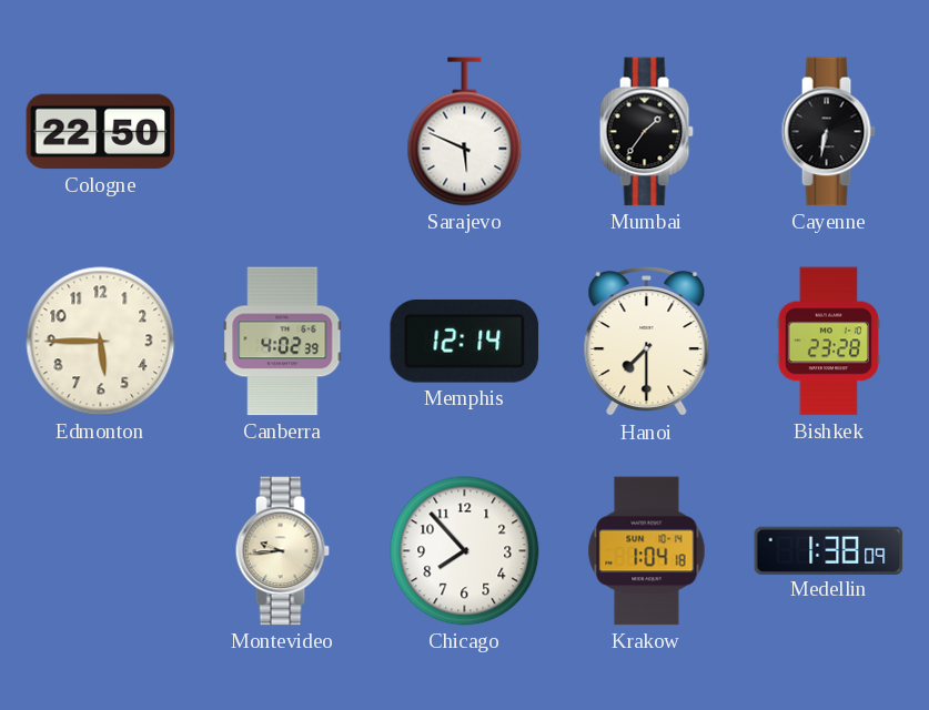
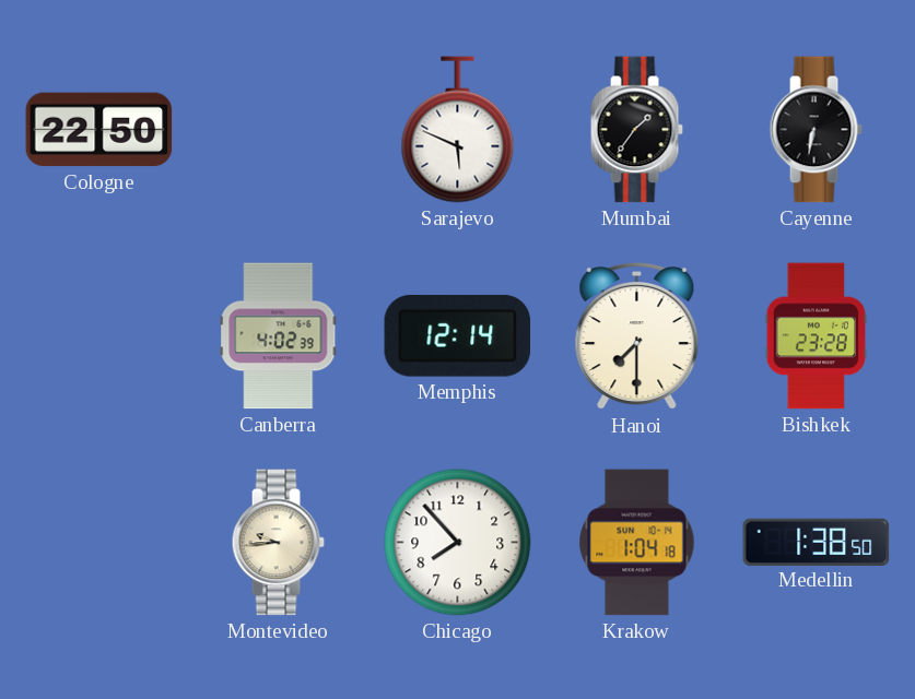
Edmonton: 5:45 -> none (101, 342)
Medellin: 1:38:09 -> 1:38:50 (817, 542)
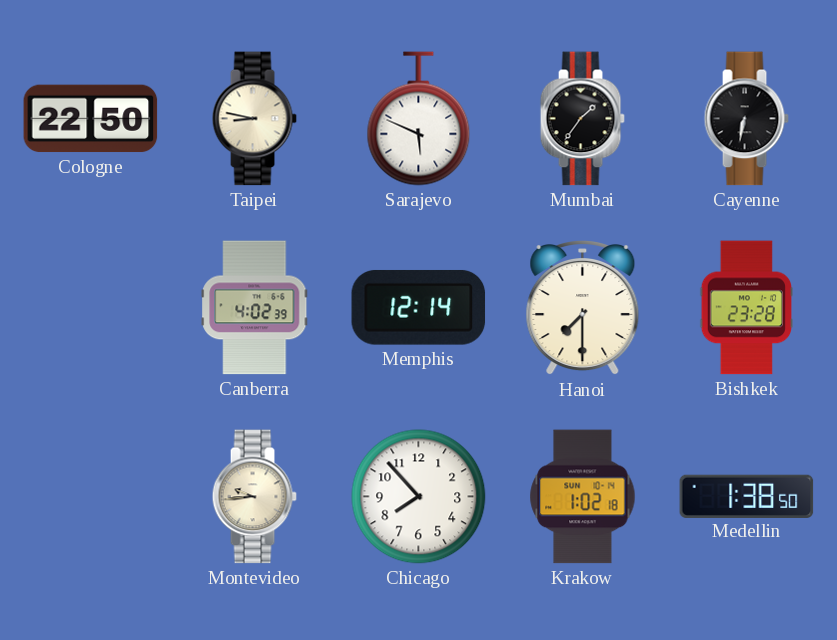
Taipei: none -> 8:47 (254, 119)
Krakow: 1:04 -> 1:02 (583, 497)
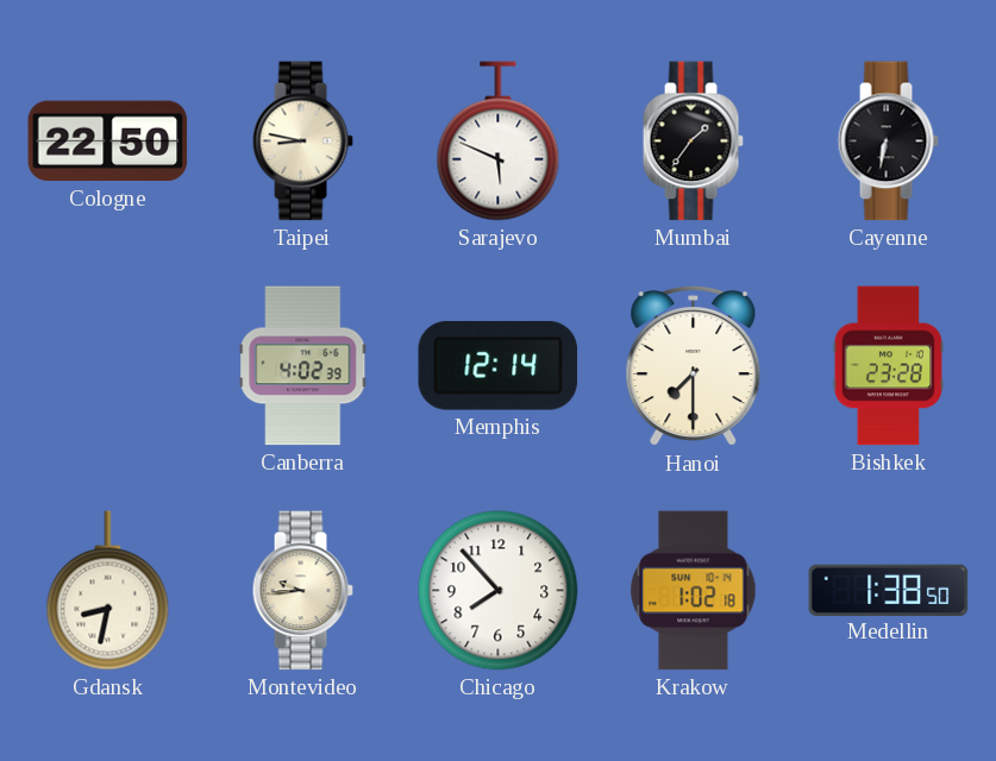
Gdansk: none -> 8:32 (108, 591)
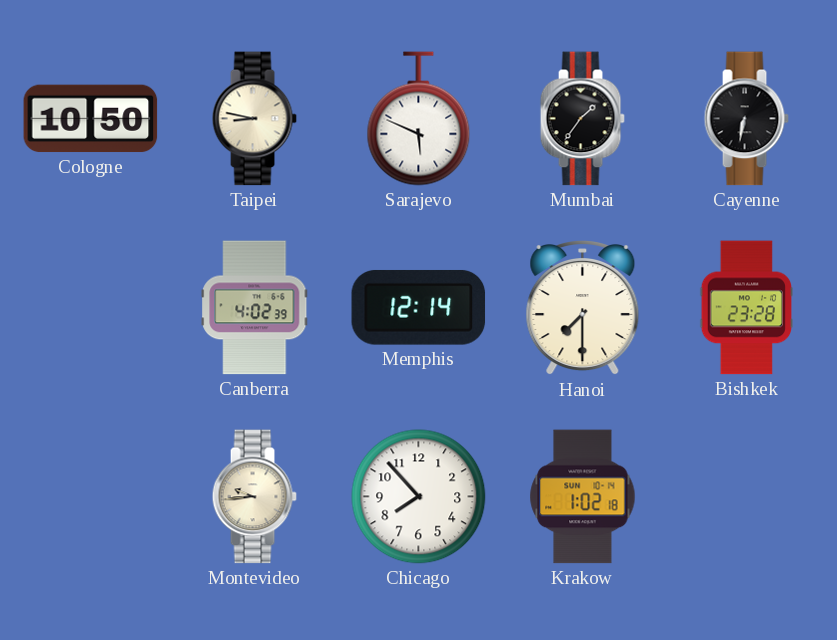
Cologne: 22:50 -> 10:50 (91, 119)
Gdansk: 8:32 -> none (108, 591)
Medellin: 1:38 -> none (889, 590)
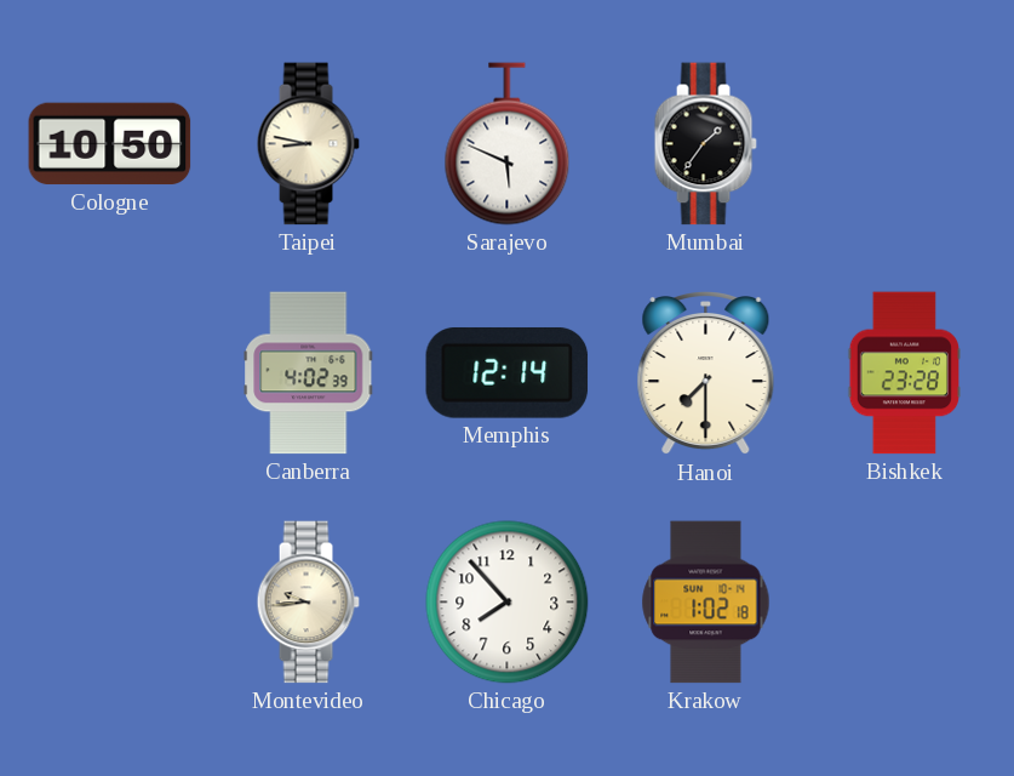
Cayenne: 6:32 -> none (746, 119)
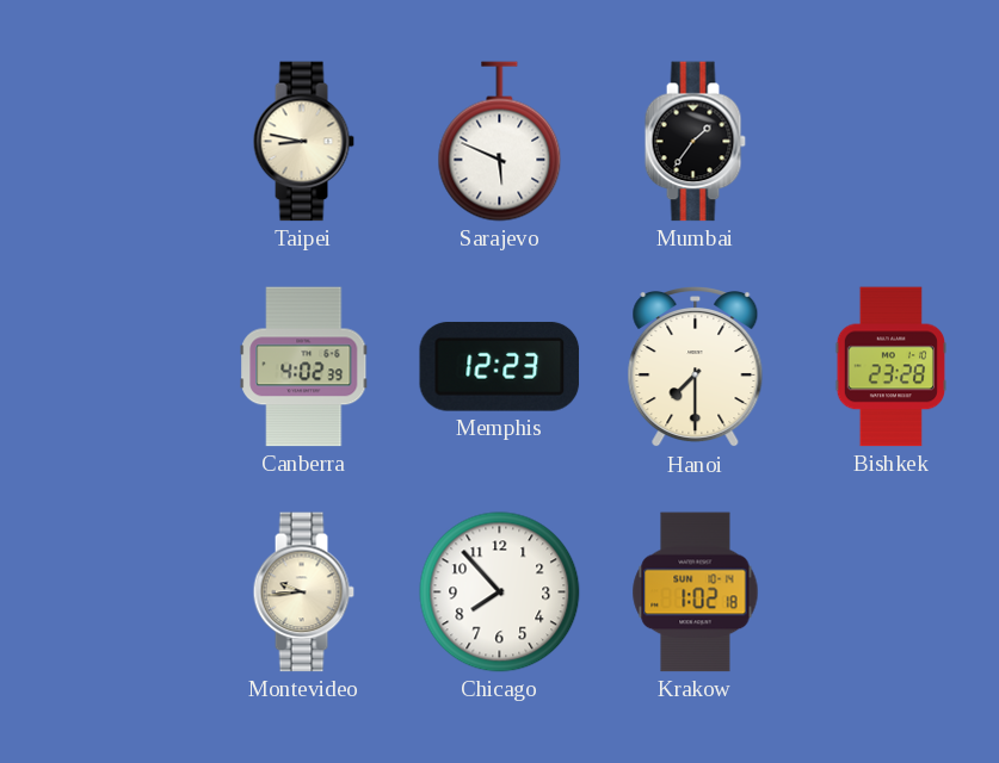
Cologne: 10:50 -> none (110, 144)
Memphis: 12:14 -> 12:23 (500, 367)
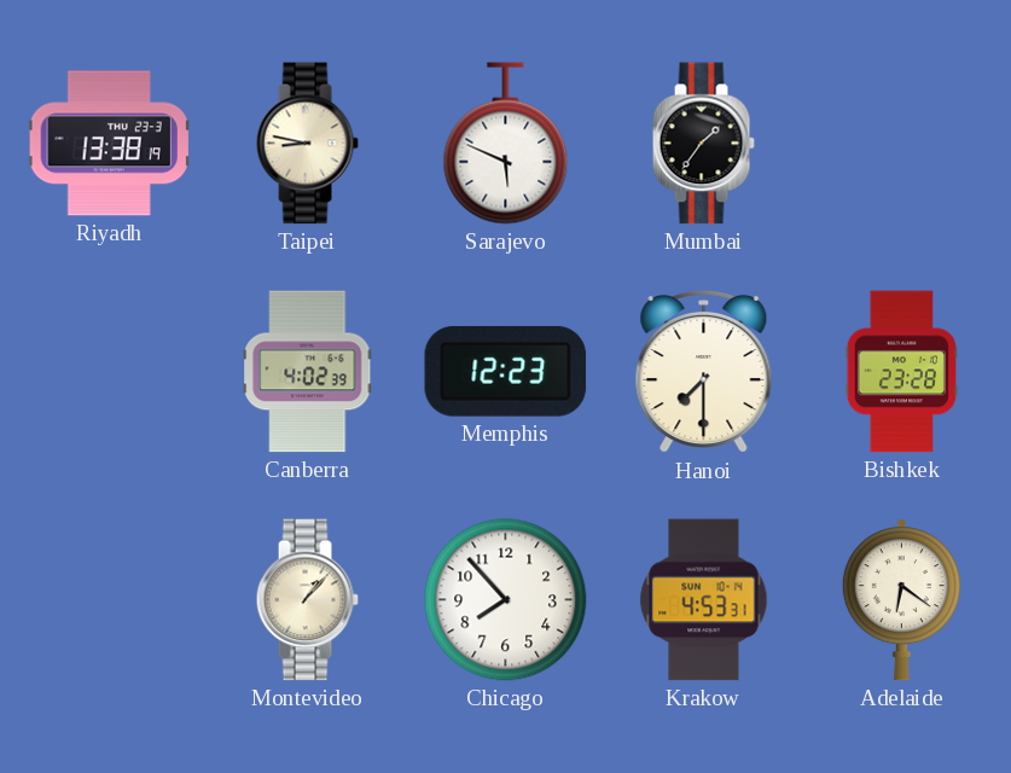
Riyadh: none -> 13:38 (110, 144)
Montevideo: 9:44 -> 1:07 (307, 600)
Krakow: 1:02 -> 4:53 (704, 600)
Adelaide: none -> 6:21 (901, 600)
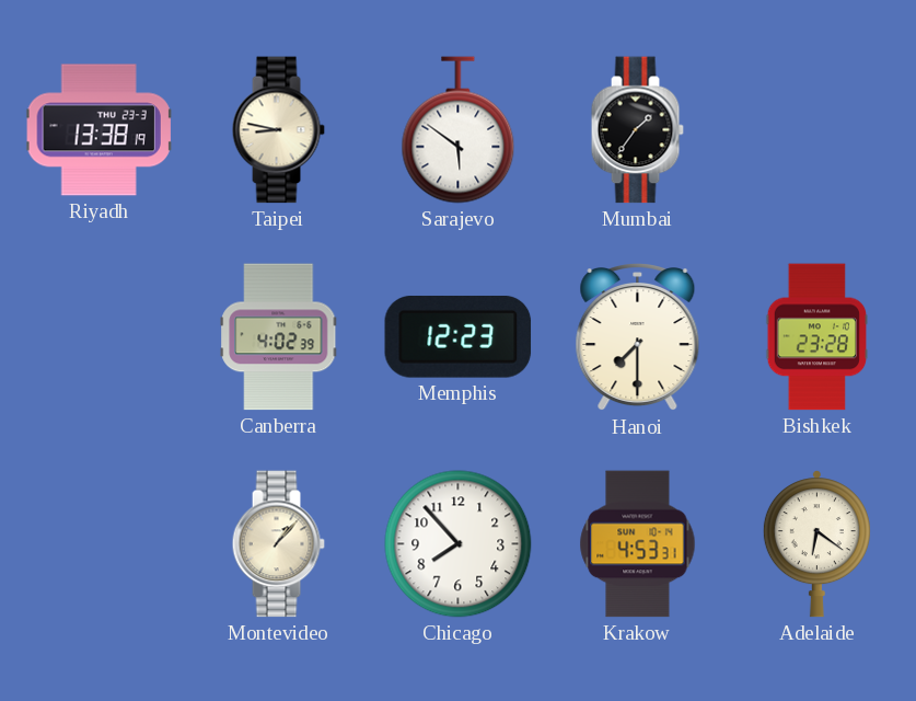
Sarajevo: 5:49 -> 5:51 (459, 130)
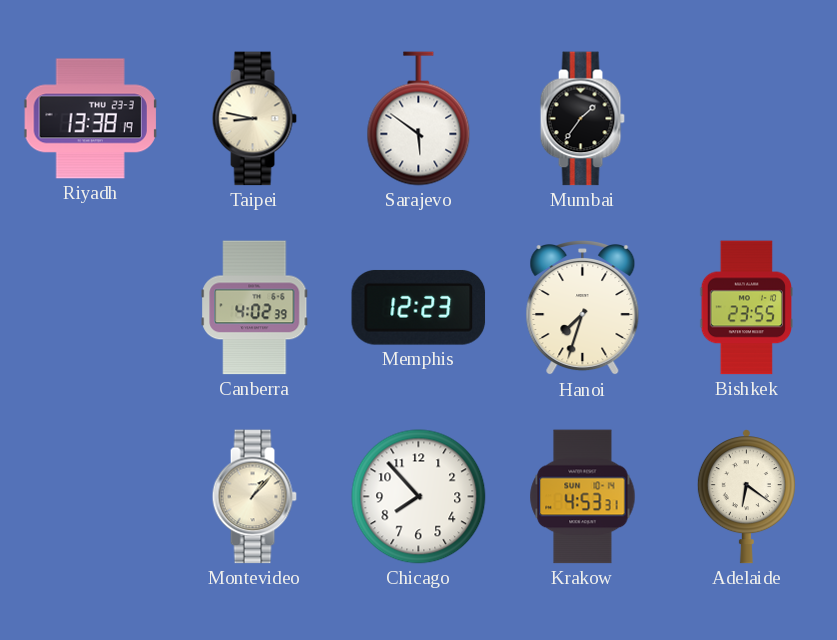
Hanoi: 7:30 -> 7:33 (583, 309)
Bishkek: 23:28 -> 23:55 (746, 308)
